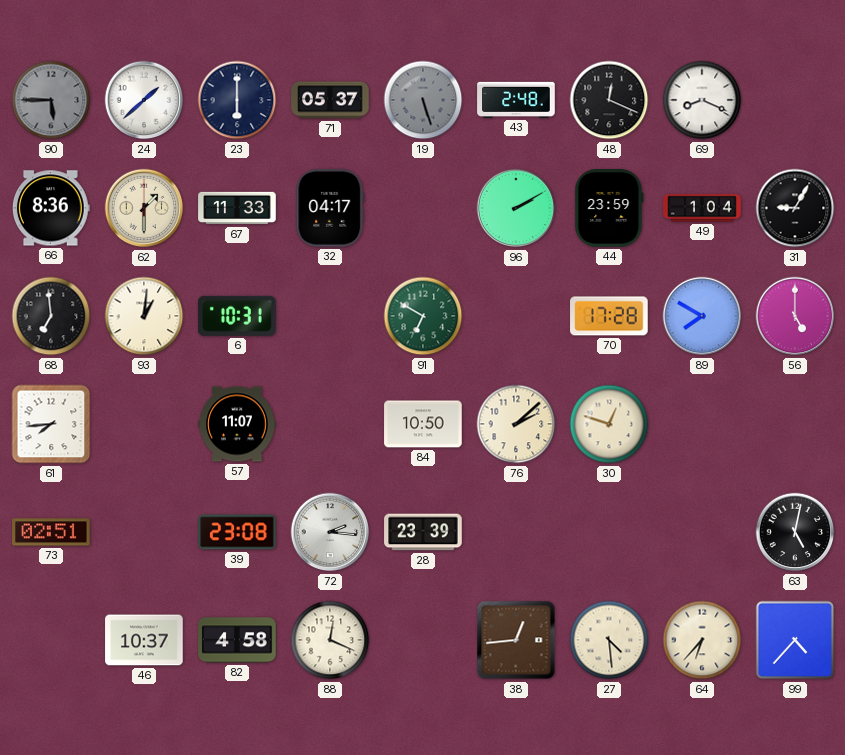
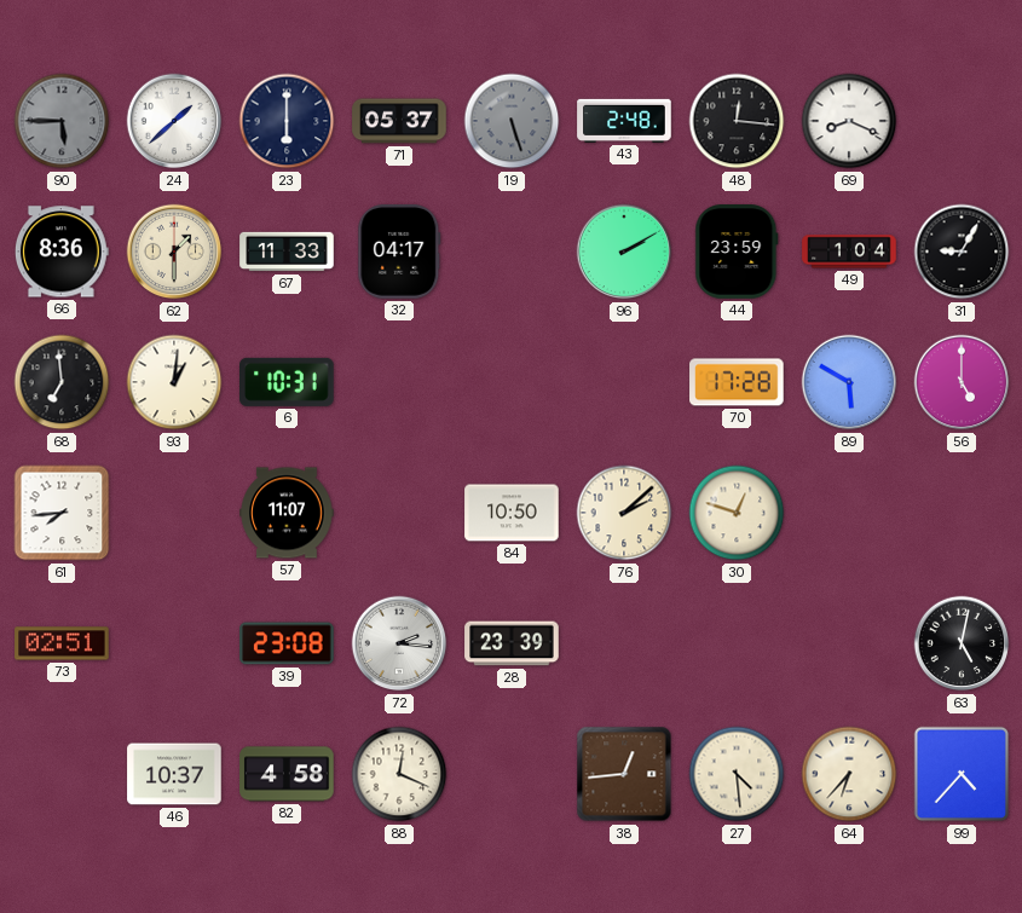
48: 12:19 -> 12:16 (737, 121)
91: 6:50 -> none (423, 316)
89: 7:50 -> 5:50 (849, 382)
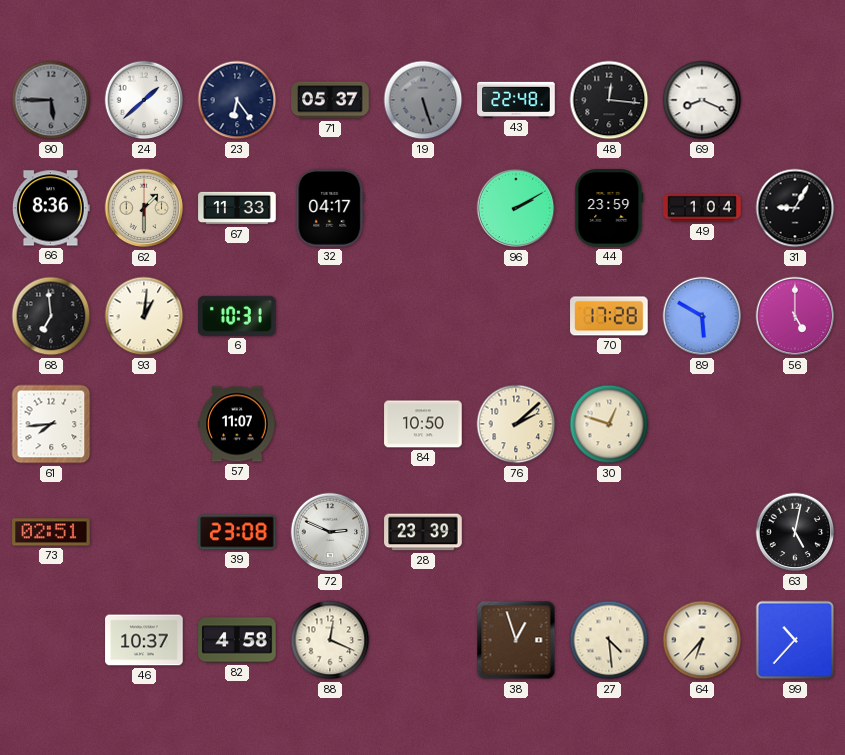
23: 6:00 -> 6:24 (237, 100)
43: 2:48 -> 22:48 (516, 100)
72: 2:16 -> 2:49 (330, 532)
38: 12:44 -> 12:57 (516, 640)
99: 4:37 -> 10:37 (795, 640)
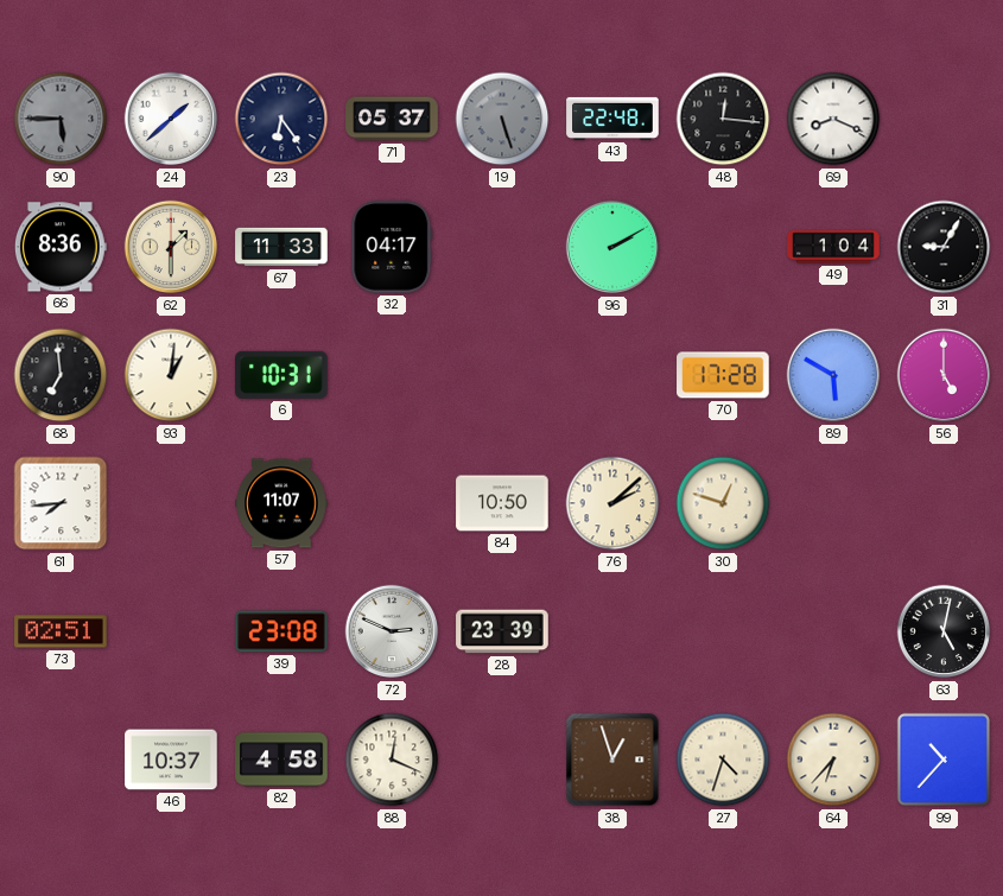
44: 23:59 -> none (609, 208)
27: 4:29 -> 4:33 (723, 760)
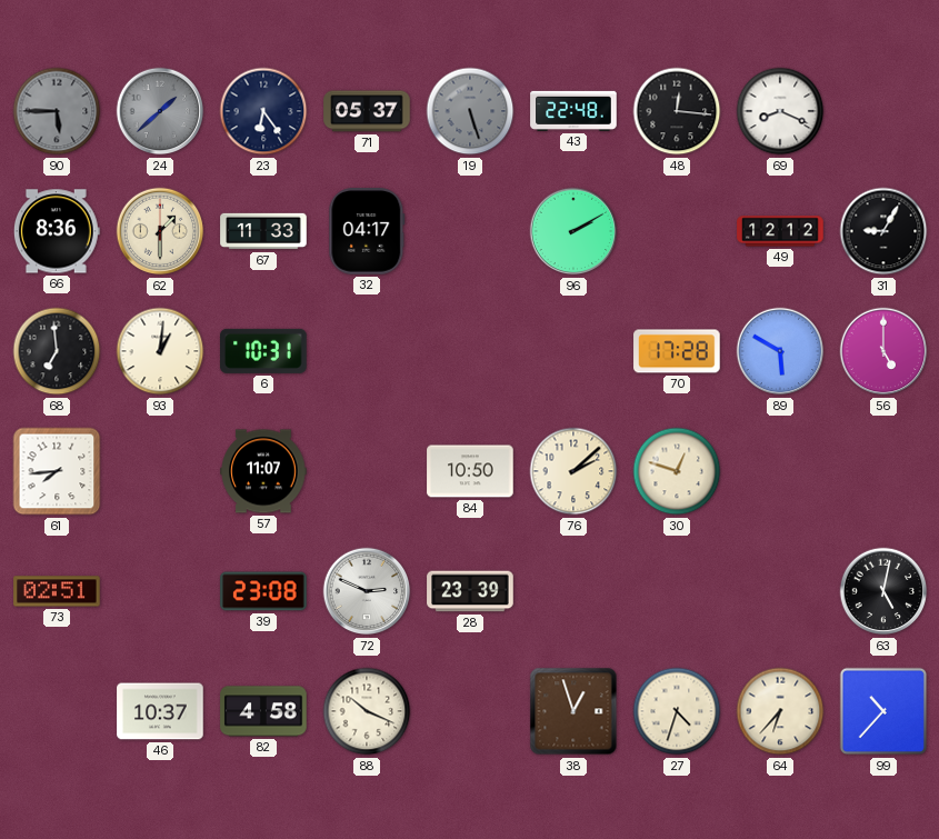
24 dial: white -> grey (160, 111)
49: 1:04 -> 12:12 (780, 231)
88: 12:19 -> 10:19 (367, 711)
